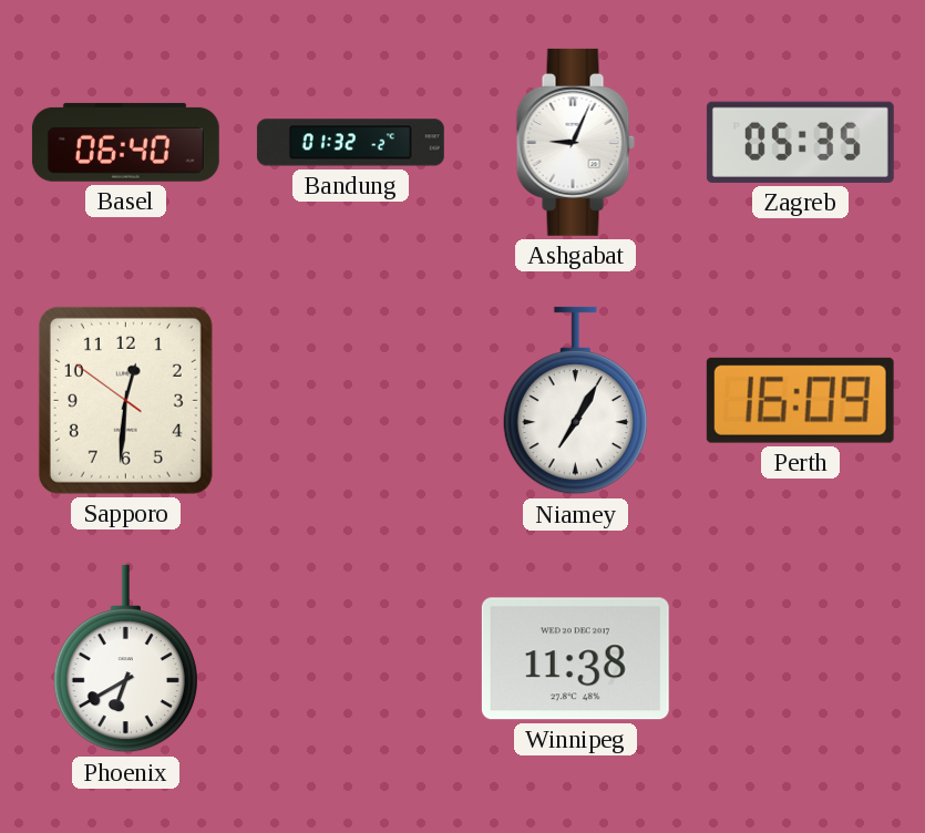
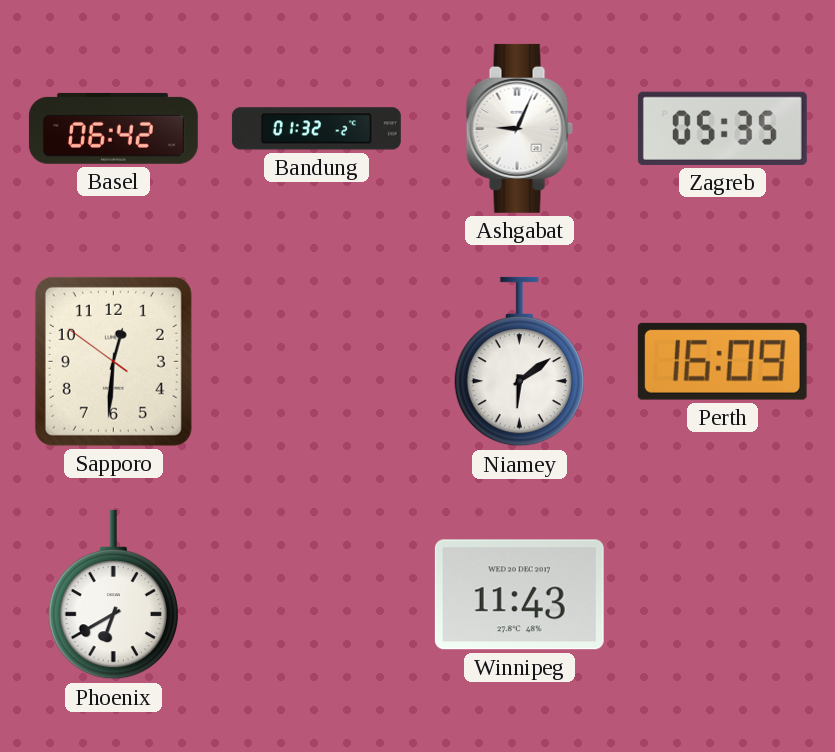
Basel: 06:40 -> 06:42 (113, 128)
Niamey: 7:05 -> 6:09 (519, 362)
Winnipeg: 11:38 -> 11:43 (519, 595)
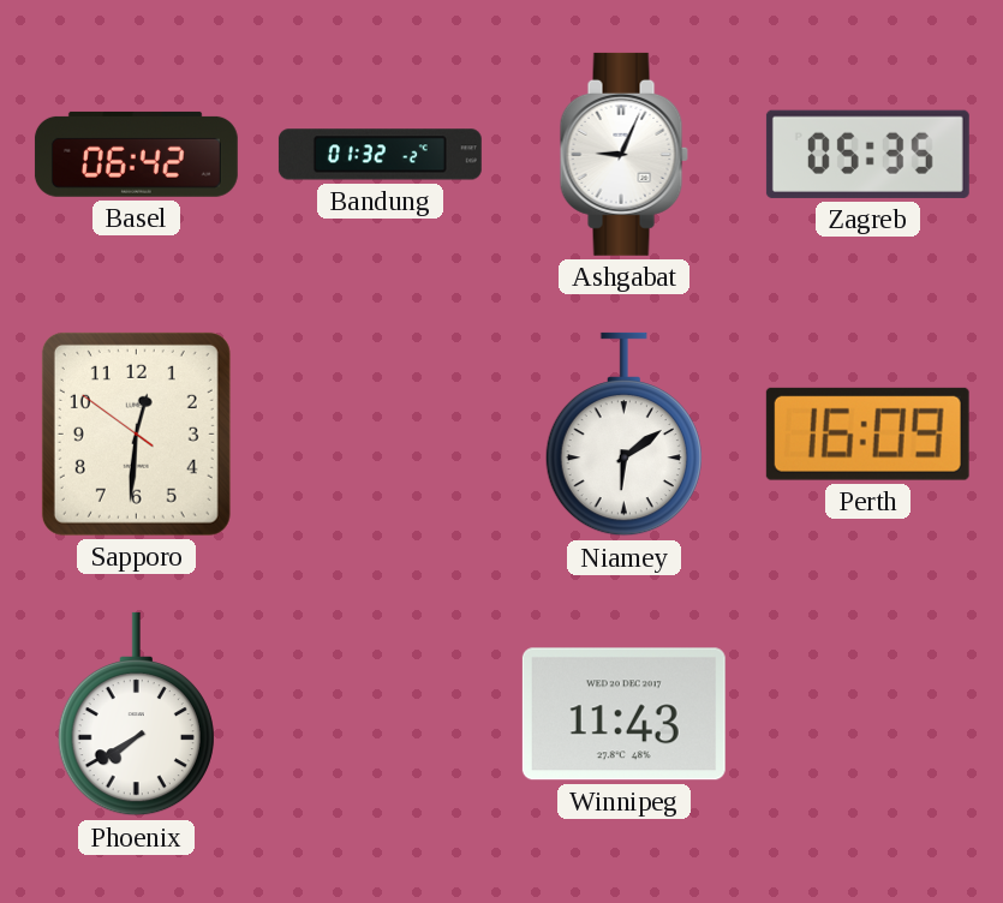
Phoenix: 6:40 -> 7:40 (136, 714)
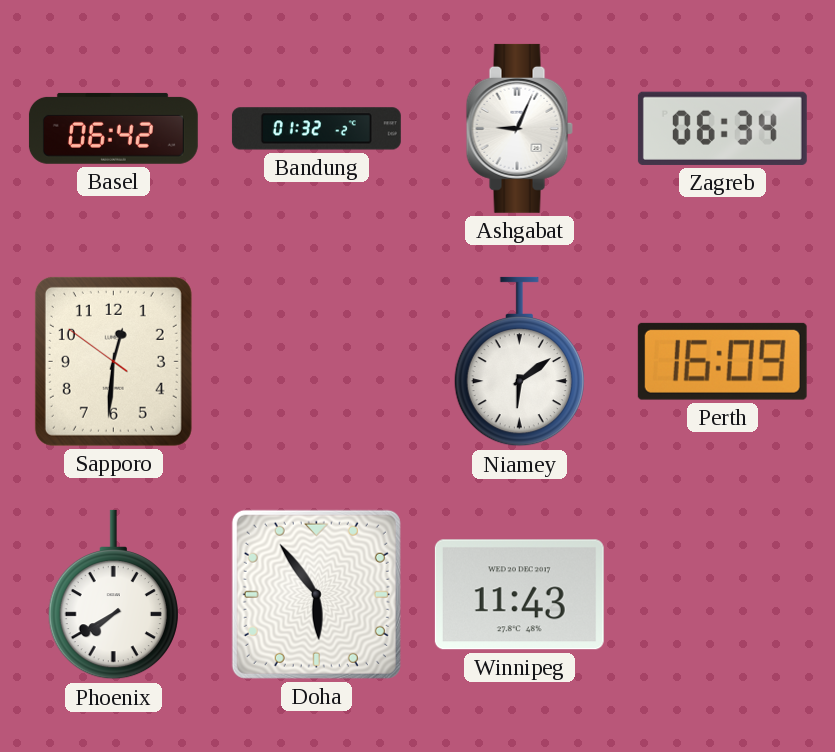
Zagreb: 05:35 -> 06:34 (722, 128)
Doha: none -> 5:54 (316, 594)
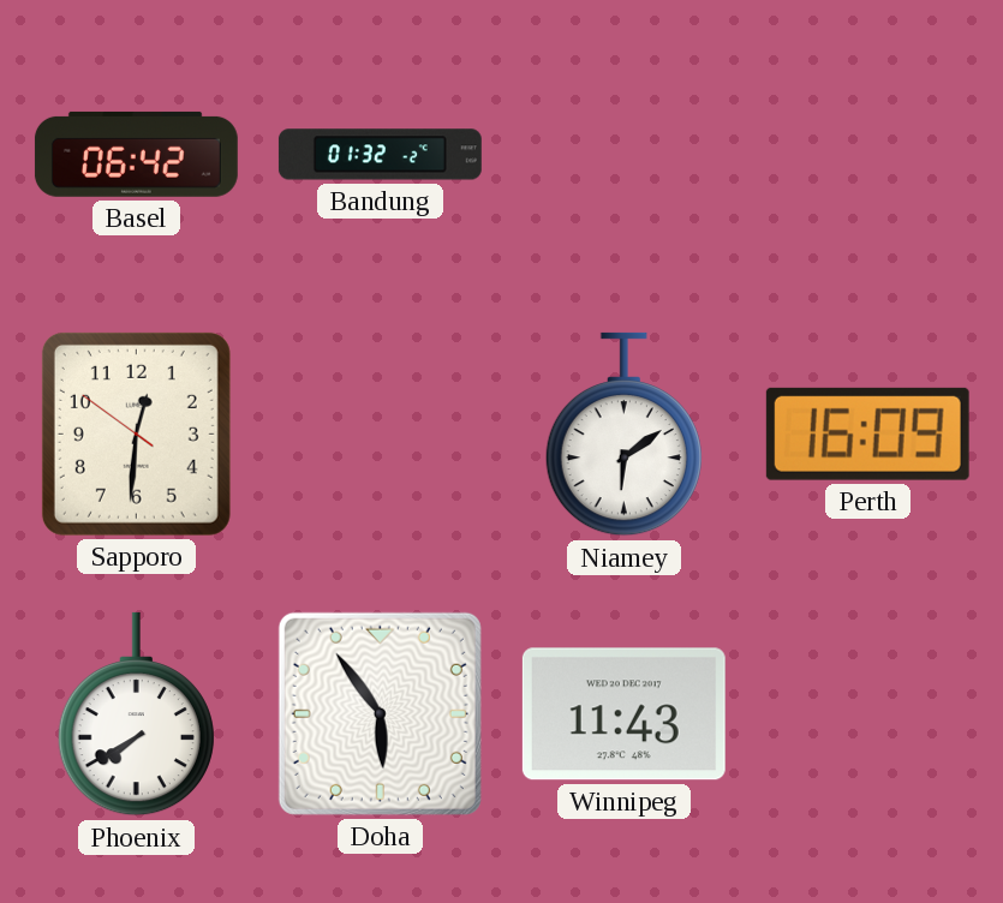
Ashgabat: 9:04 -> none (519, 128)
Zagreb: 06:34 -> none (722, 128)
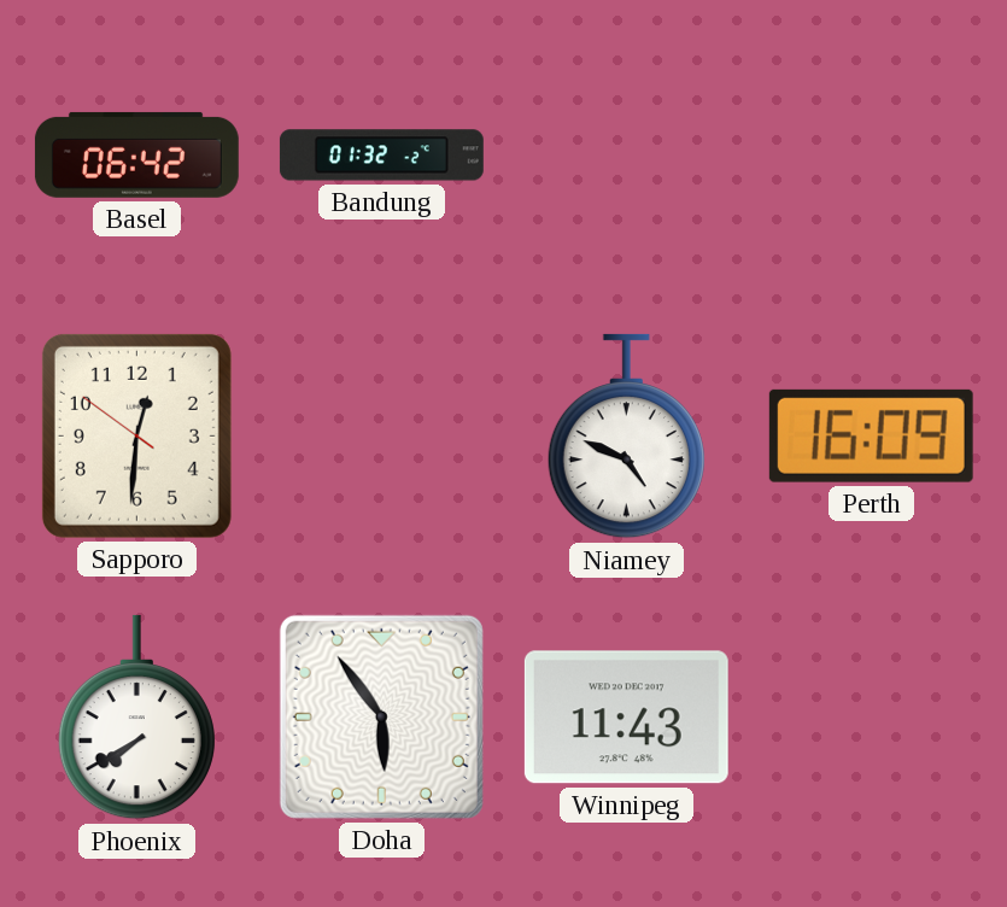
Niamey: 6:09 -> 4:49 (626, 437)
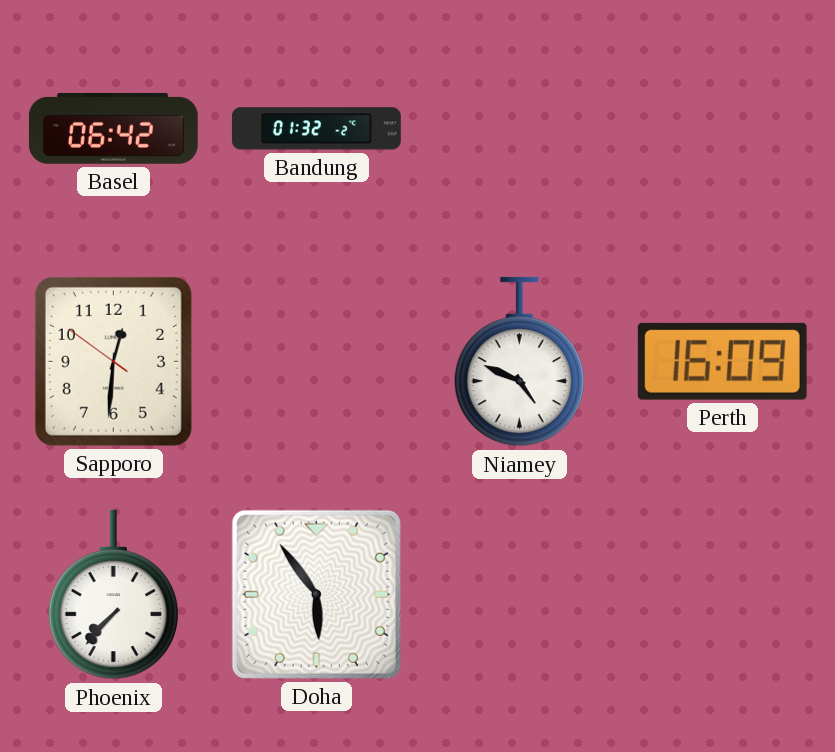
Phoenix: 7:40 -> 7:37 (113, 595)
Winnipeg: 11:43 -> none (626, 718)
